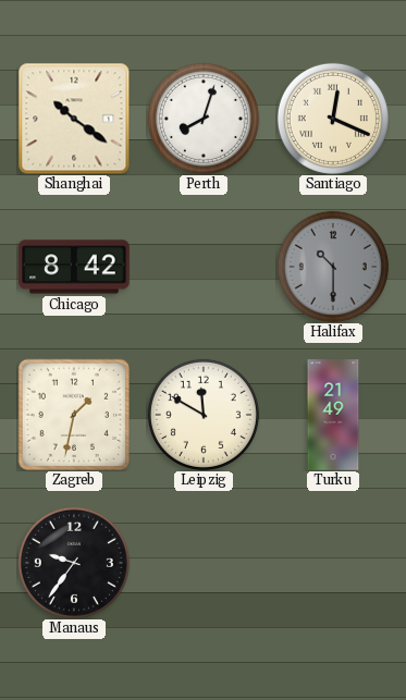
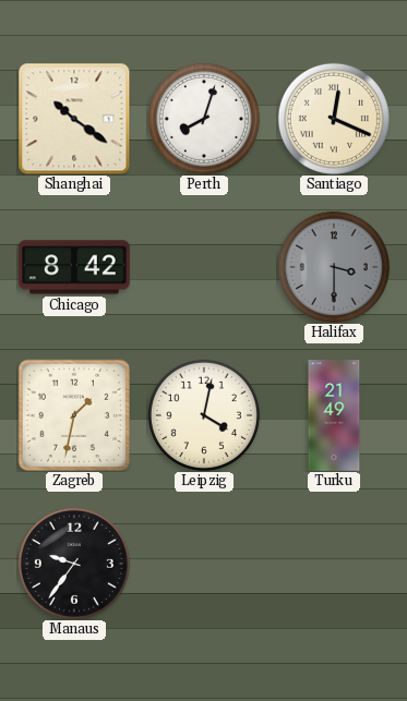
Halifax: 10:30 -> 3:30 (334, 267)
Leipzig: 11:50 -> 4:02 (204, 415)
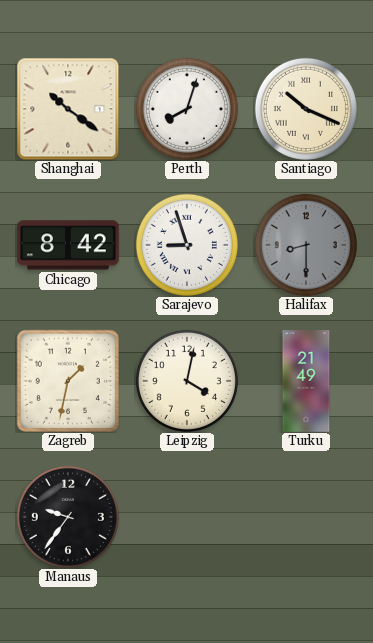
Santiago: 12:19 -> 10:19 (306, 109)
Sarajevo: none -> 8:57 (187, 245)
Halifax: 3:30 -> 8:30 (306, 245)
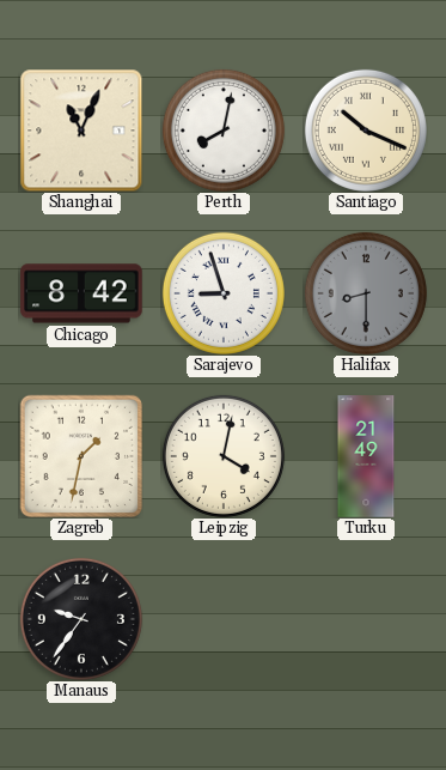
Shanghai: 10:21 -> 11:04 (81, 131)
Perth: 8:03 -> 8:02 (224, 131)
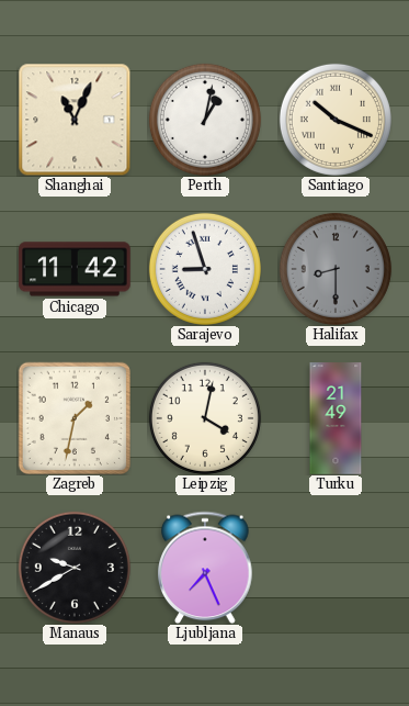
Perth: 8:02 -> 1:02 (205, 120)
Chicago: 8:42 -> 11:42 (75, 269)
Manaus: 9:36 -> 9:40 (75, 568)
Ljubljana: none -> 7:26 (205, 568)
